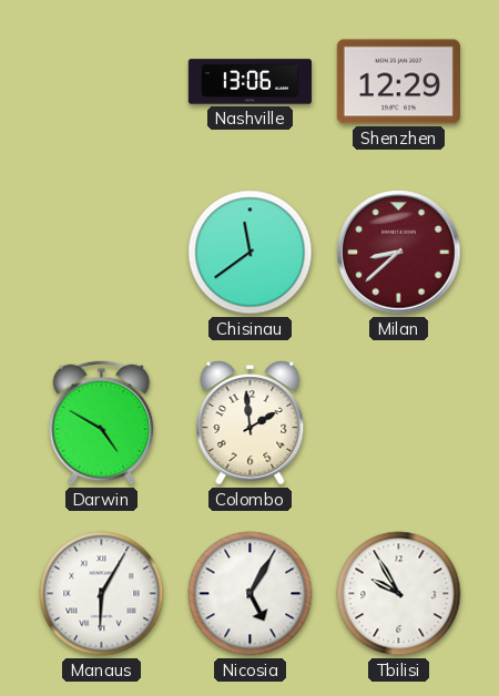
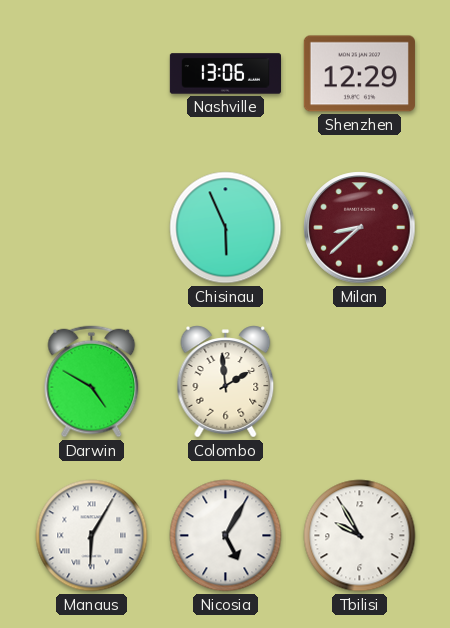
Chisinau: 11:39 -> 5:56 (226, 228)
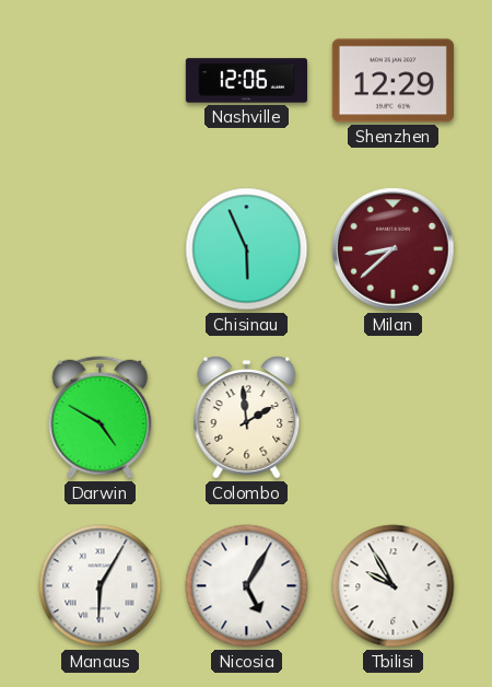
Nashville: 13:06 -> 12:06 (246, 81)
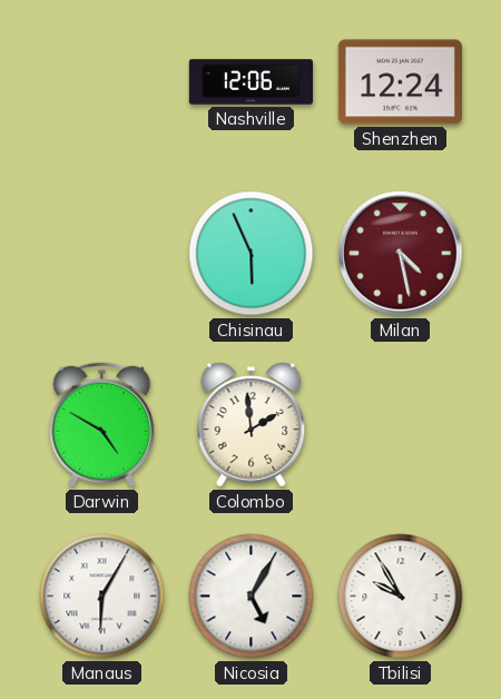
Shenzhen: 12:29 -> 12:24 (400, 82)
Milan: 8:38 -> 4:28 (401, 254)
